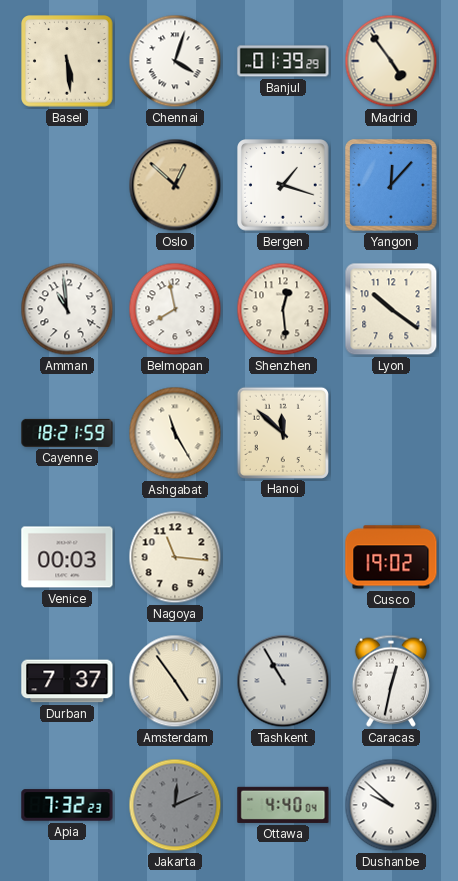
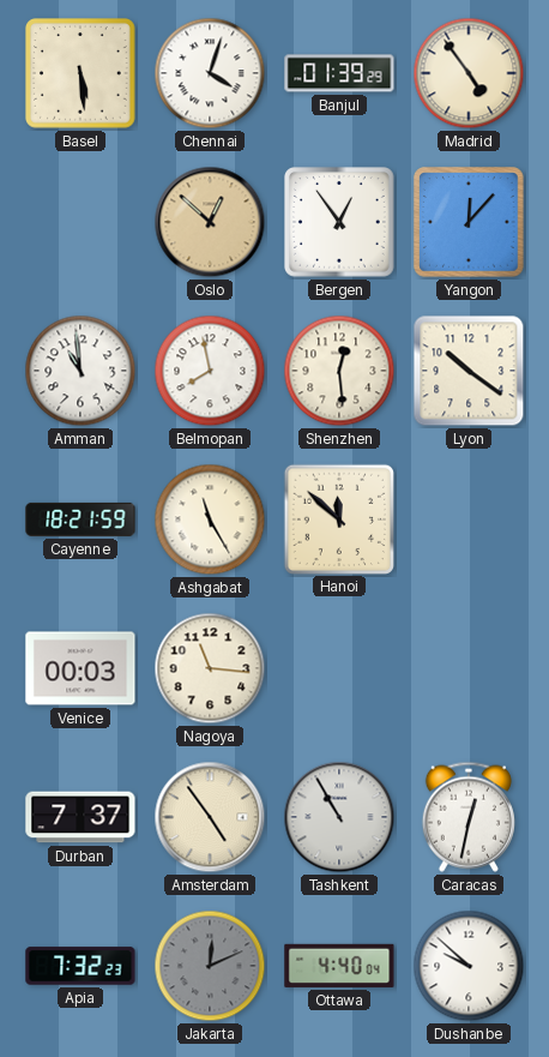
Bergen: 1:18 -> 12:54 (339, 222)
Cusco: 19:02 -> none (391, 557)
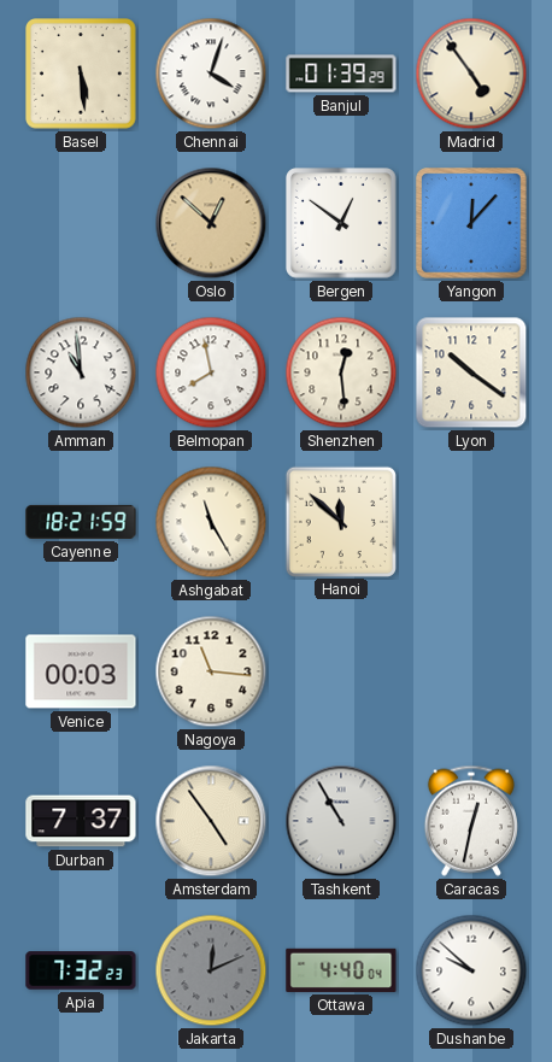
Bergen: 12:54 -> 12:51 (341, 223)
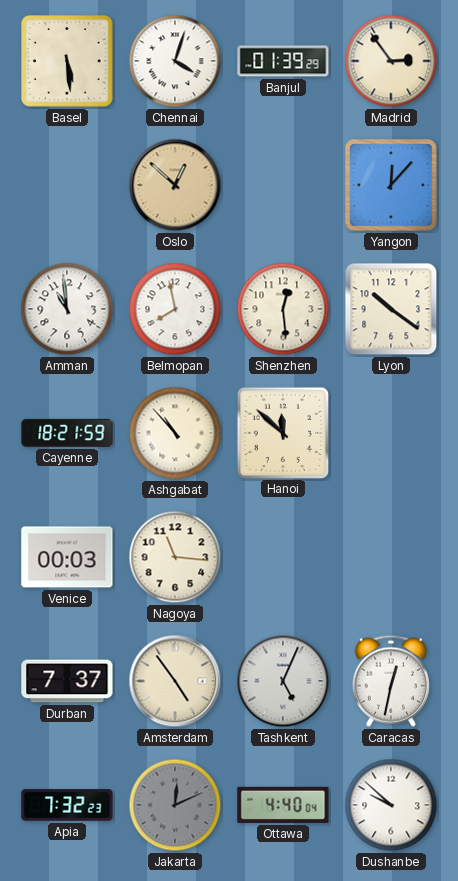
Madrid: 4:54 -> 2:54 (391, 61)
Bergen: 12:51 -> none (341, 223)
Ashgabat: 11:25 -> 10:53 (175, 433)
Tashkent: 10:55 -> 5:04 (283, 681)
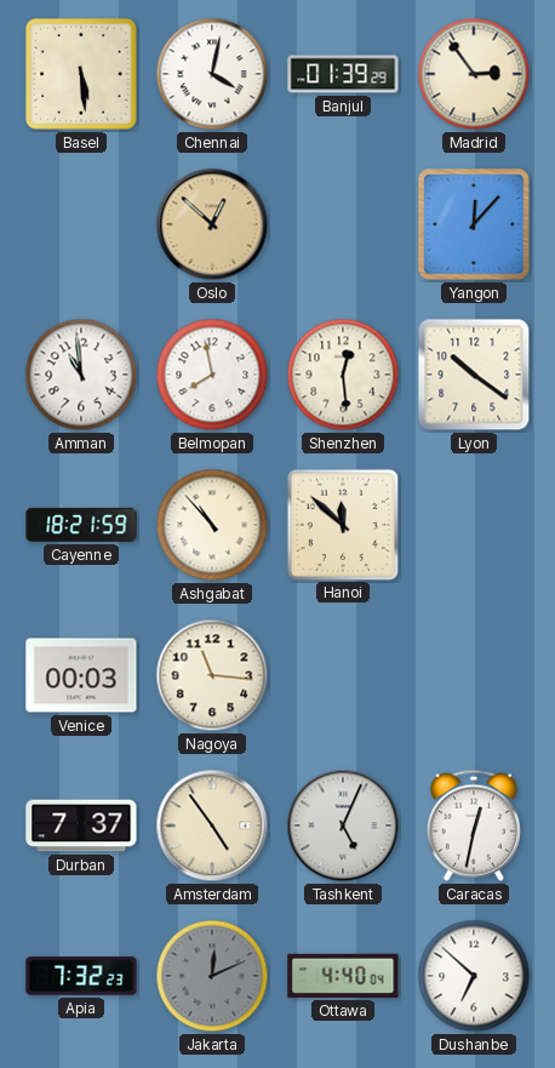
Chennai: 4:03 -> 4:02 (212, 74)
Dushanbe: 9:52 -> 6:52 (474, 976)
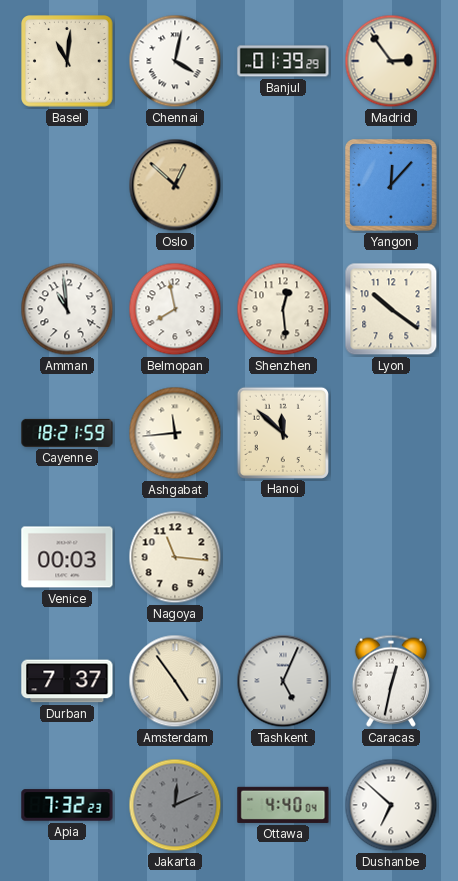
Basel: 5:29 -> 11:01 (67, 61)
Ashgabat: 10:53 -> 11:44 (175, 433)
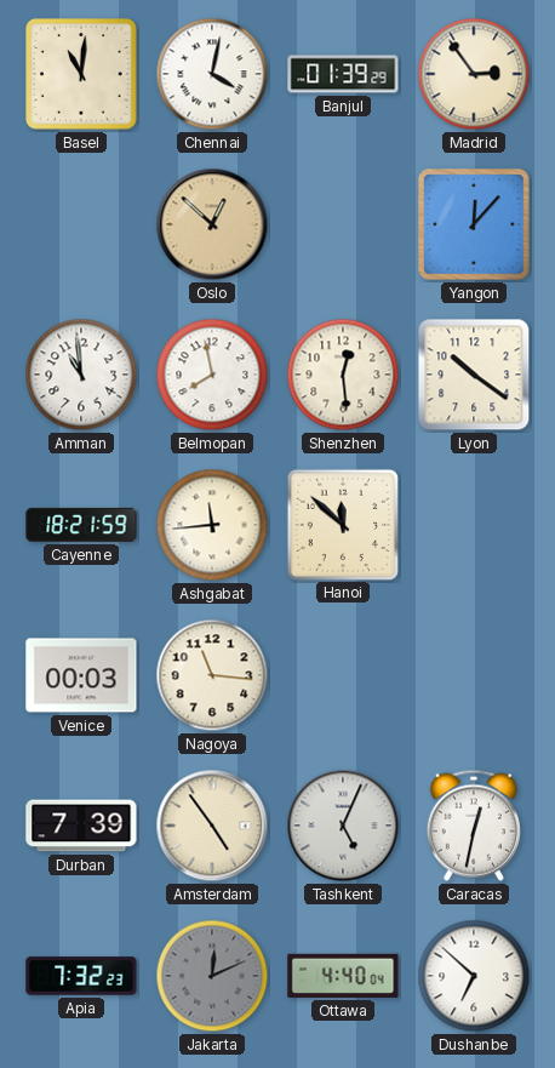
Durban: 7:37 -> 7:39 (81, 826)
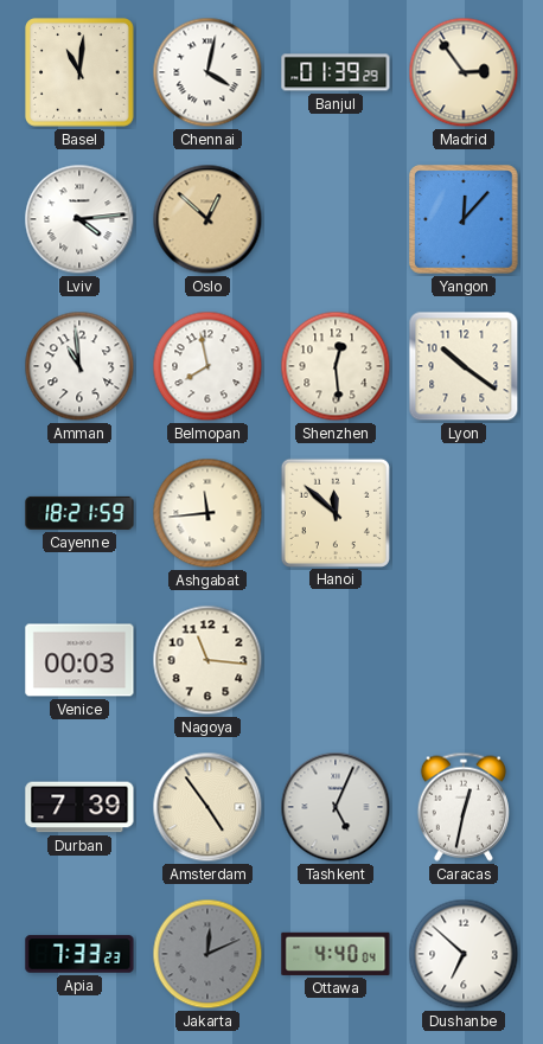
Lviv: none -> 4:14 (79, 219)
Apia: 7:32 -> 7:33 (79, 954)
